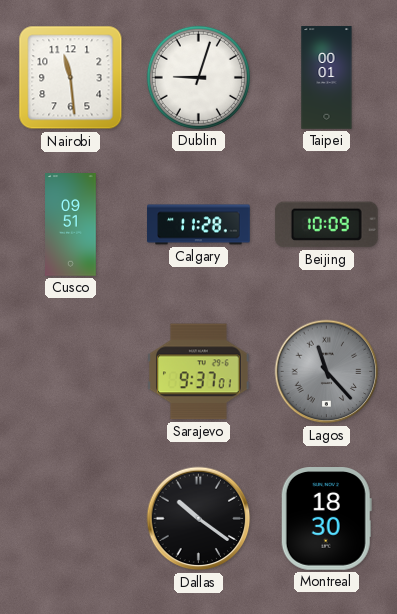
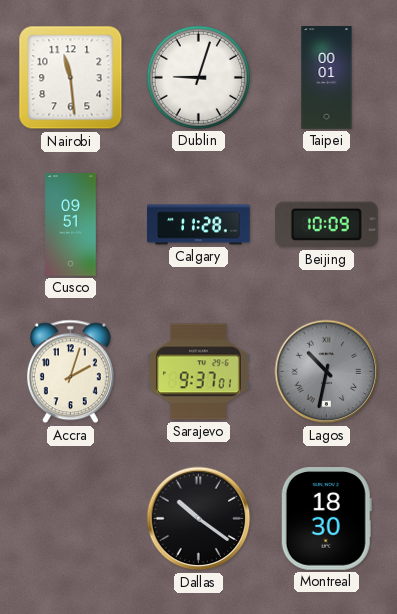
Accra: none -> 2:03 (70, 372)
Lagos: 11:23 -> 10:32 (327, 372)
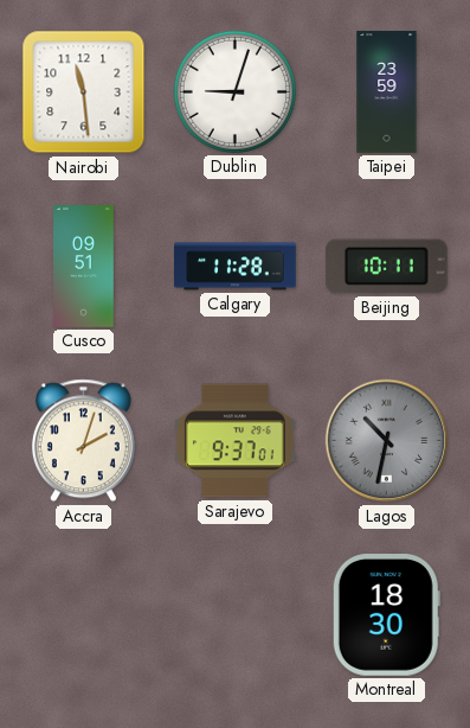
Taipei: 00:01 -> 23:59 (387, 92)
Beijing: 10:09 -> 10:11 (386, 267)
Dallas: 10:21 -> none (199, 519)
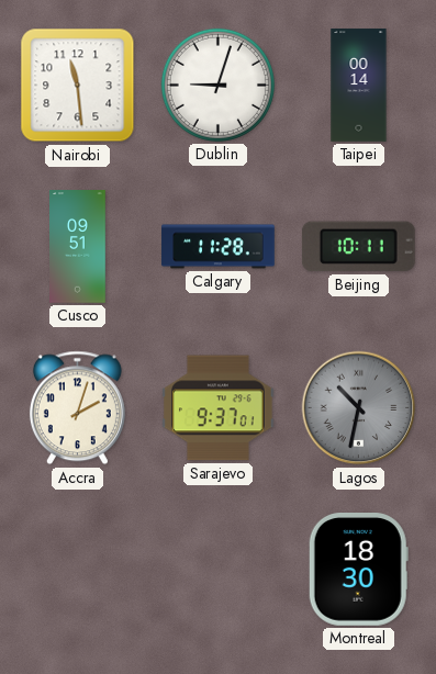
Taipei: 23:59 -> 00:14 (359, 86)
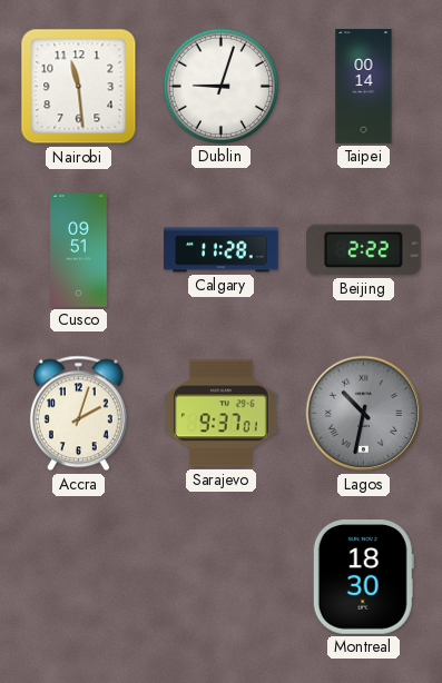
Beijing: 10:11 -> 2:22 (363, 250)
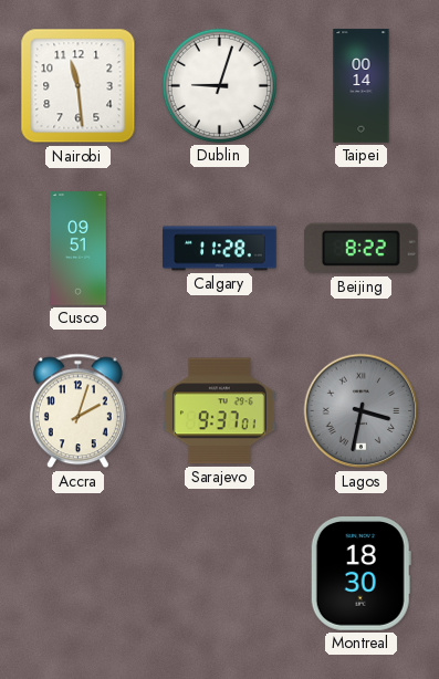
Beijing: 2:22 -> 8:22 (360, 249)
Lagos: 10:32 -> 3:32 (362, 411)
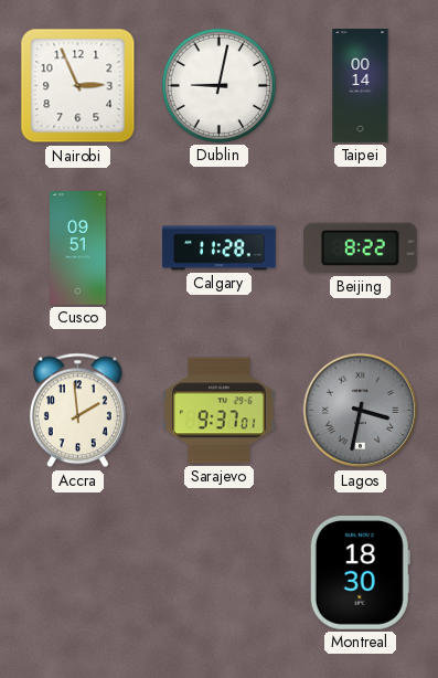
Nairobi: 11:29 -> 2:56 (78, 86)
Dublin: 9:03 -> 9:02 (218, 85)
Accra: 2:03 -> 1:59 (77, 411)
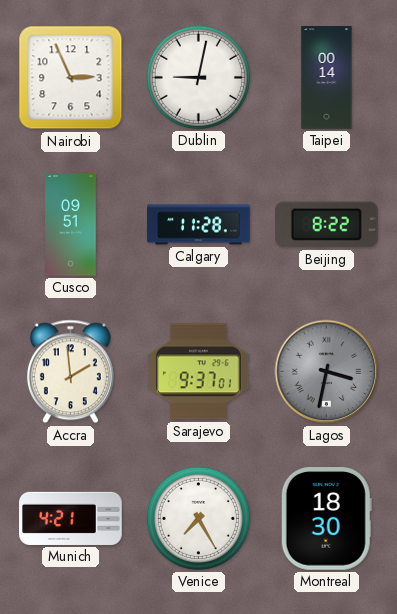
Munich: none -> 4:21 (71, 518)
Venice: none -> 7:25 (198, 518)
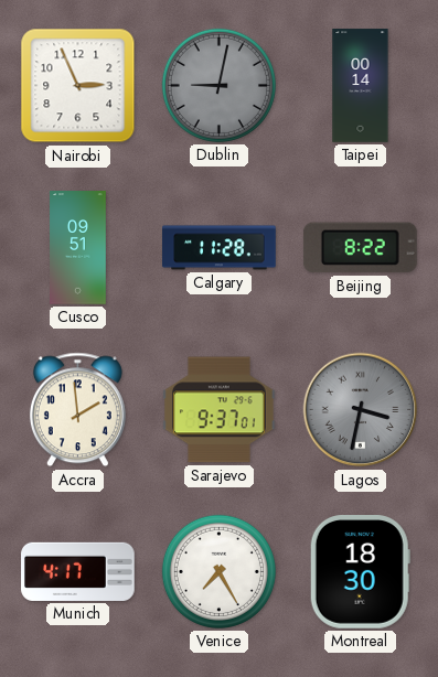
Dublin dial: white -> grey (218, 85)
Munich: 4:21 -> 4:17 (78, 571)
